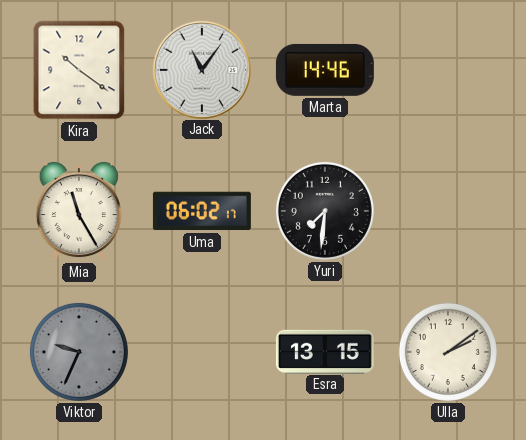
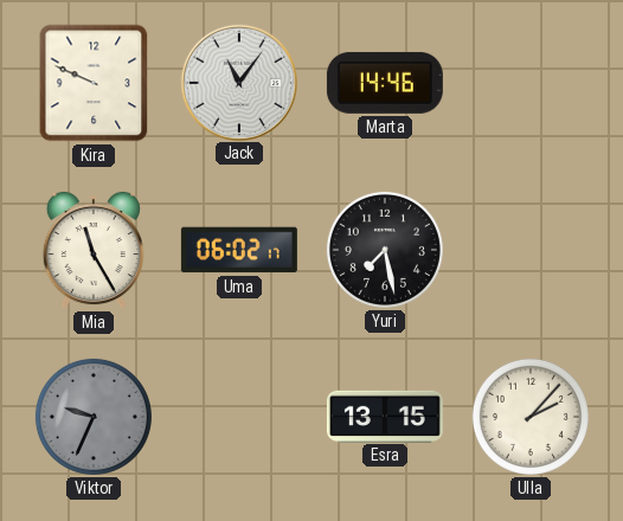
Kira: 10:21 -> 9:49 (94, 83)
Yuri: 7:31 -> 7:28 (385, 250)
Ulla: 2:09 -> 2:07 (531, 417)
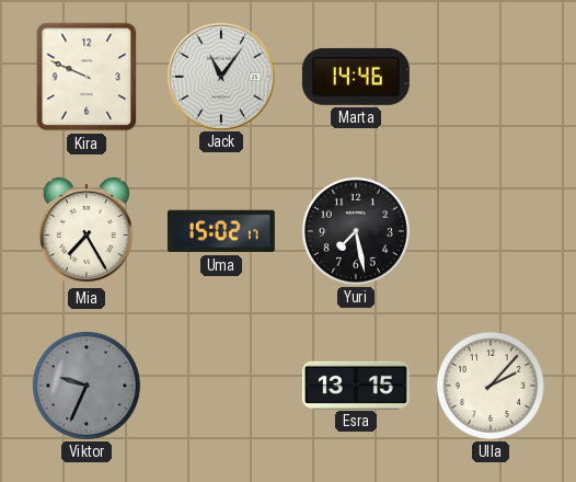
Mia: 11:25 -> 7:25 (87, 231)
Uma: 06:02 -> 15:02 (221, 231)
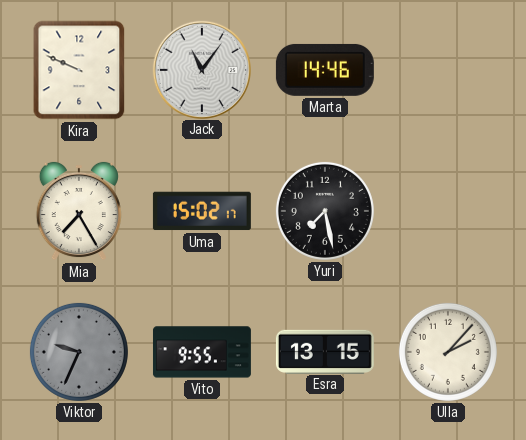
Vito: none -> 9:55 (202, 352)
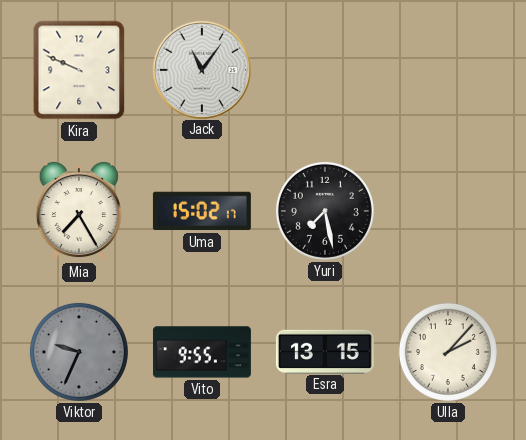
Marta: 14:46 -> none (325, 70)
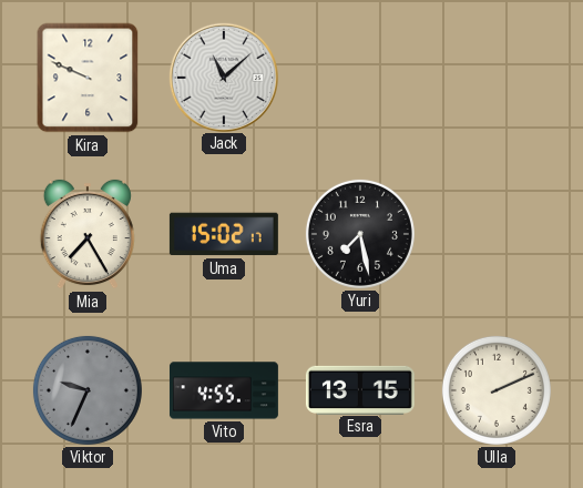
Jack: 11:06 -> 11:08 (223, 77)
Vito: 9:55 -> 4:55 (224, 390)
Ulla: 2:07 -> 2:11 (497, 390)
